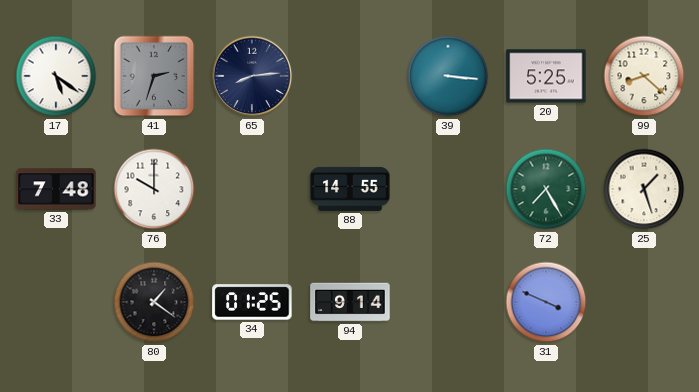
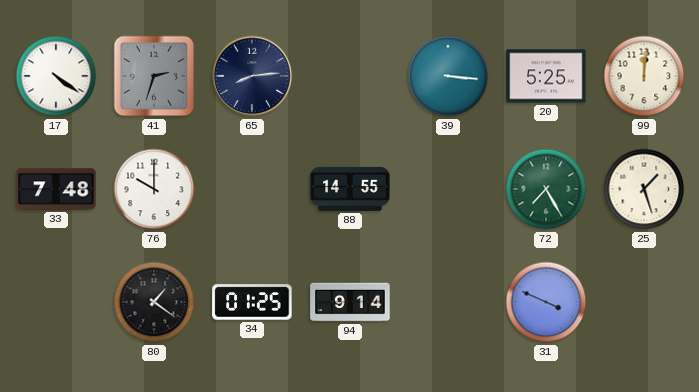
17: 5:21 -> 4:21 (56, 76)
99: 8:22 -> 12:01 (644, 76)
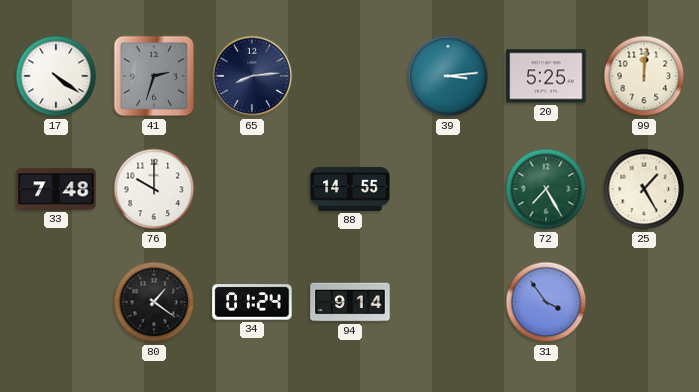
39: 3:16 -> 3:14 (448, 76)
25: 1:27 -> 1:25 (644, 189)
34: 01:25 -> 01:24 (252, 302)
31: 3:49 -> 3:54 (546, 302)
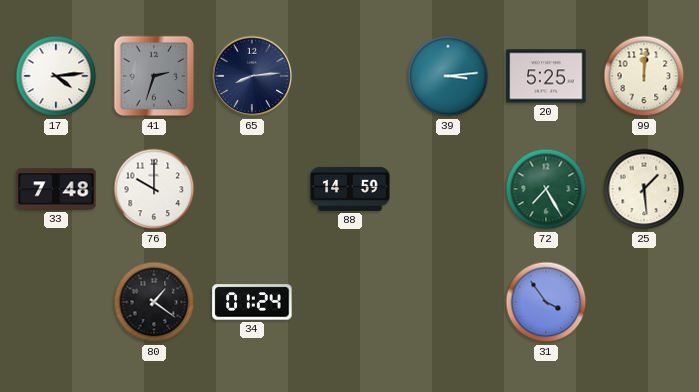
17: 4:21 -> 4:14 (56, 76)
88: 14:55 -> 14:59 (350, 189)
25: 1:25 -> 1:29 (644, 189)
94: 9:14 -> none (350, 302)
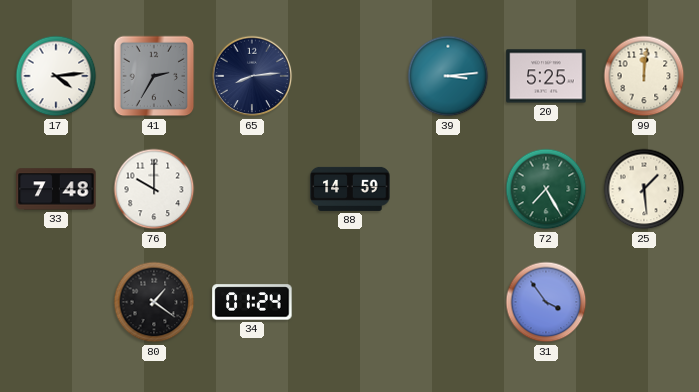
41: 2:33 -> 2:35 (154, 76)
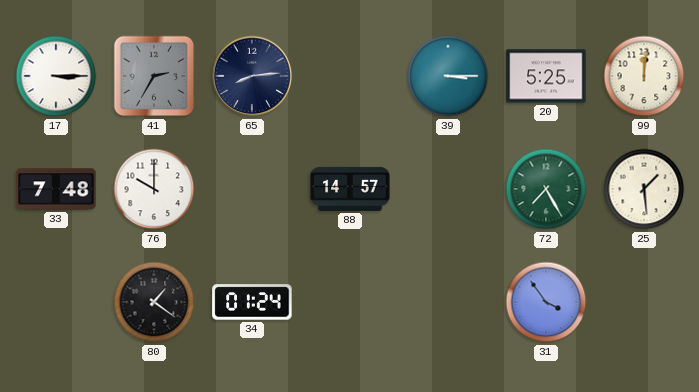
17: 4:14 -> 3:15 (56, 76)
39: 3:14 -> 3:15 (448, 76)
88: 14:59 -> 14:57 (350, 189)
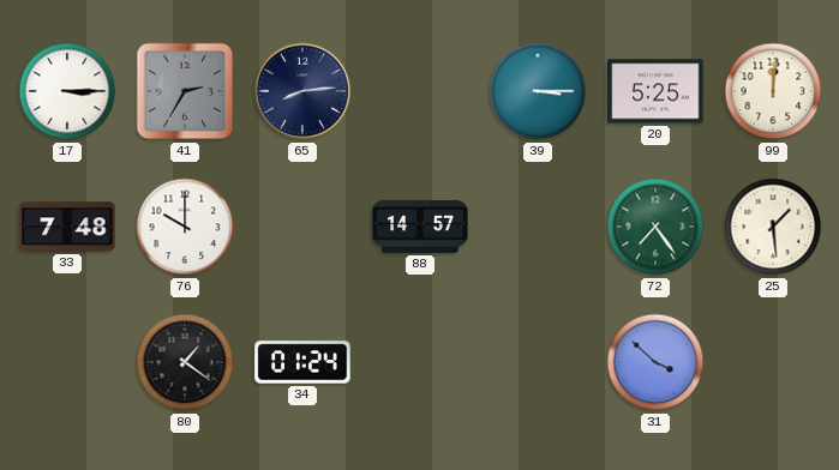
72: 7:25 -> 7:24 (655, 227)
31: 3:54 -> 3:52 (655, 362)
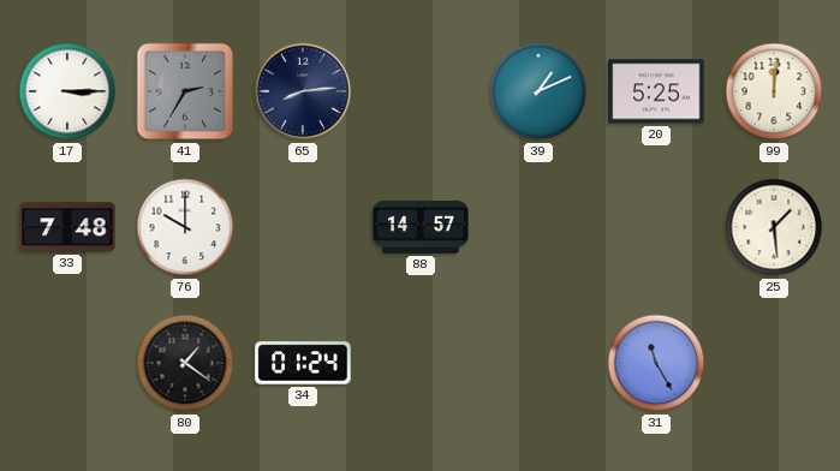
39: 3:15 -> 1:11 (538, 91)
72: 7:24 -> none (655, 227)
31: 3:52 -> 11:25 (656, 363)
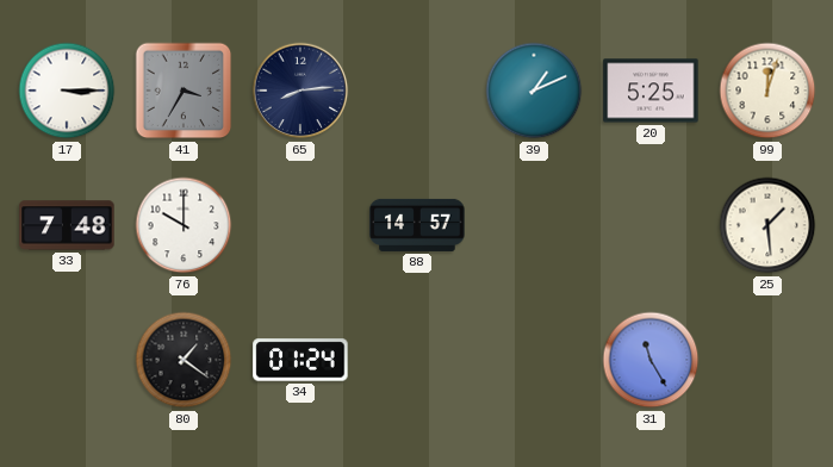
41: 2:35 -> 3:35 (184, 91)
99: 12:01 -> 12:03 (767, 91)
